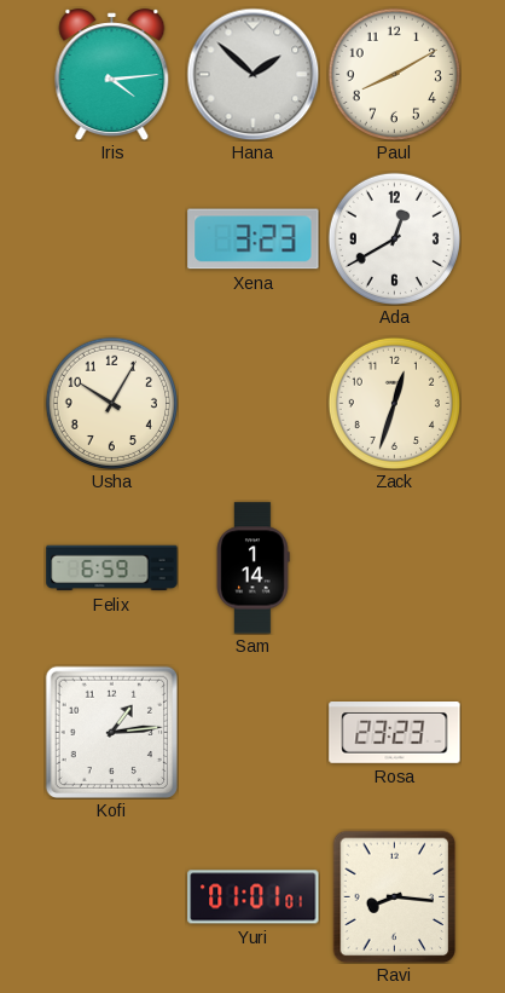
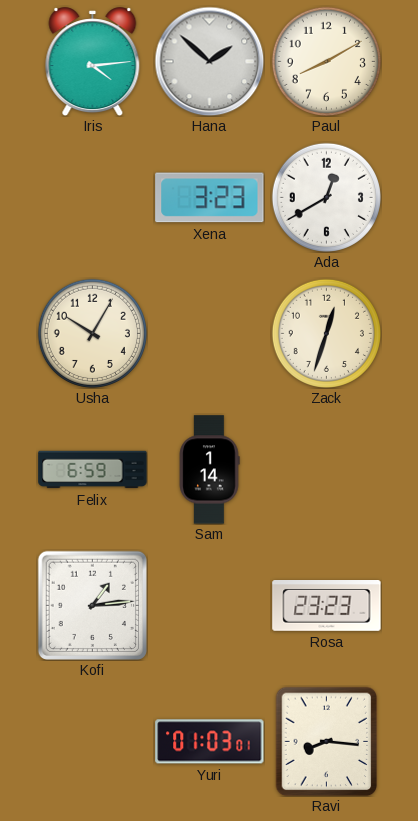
Yuri: 01:01 -> 01:03 (210, 742)
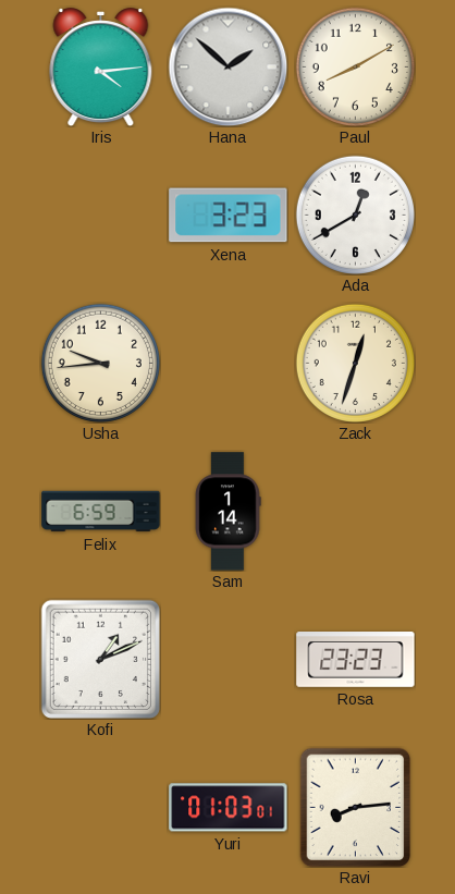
Usha: 10:05 -> 9:44 (100, 363)
Kofi: 1:14 -> 1:11 (100, 659)
Ravi: 8:16 -> 8:14 (356, 807)
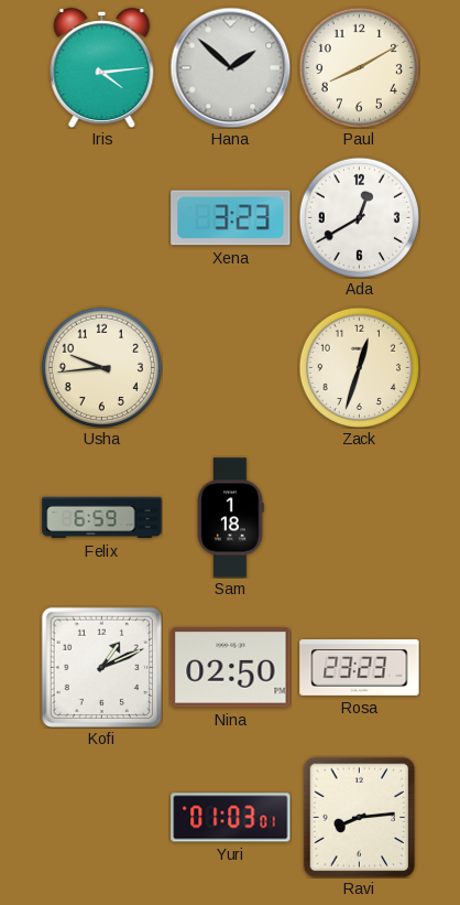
Sam: 1:14 -> 1:18 (230, 518)
Nina: none -> 02:50 (231, 668)
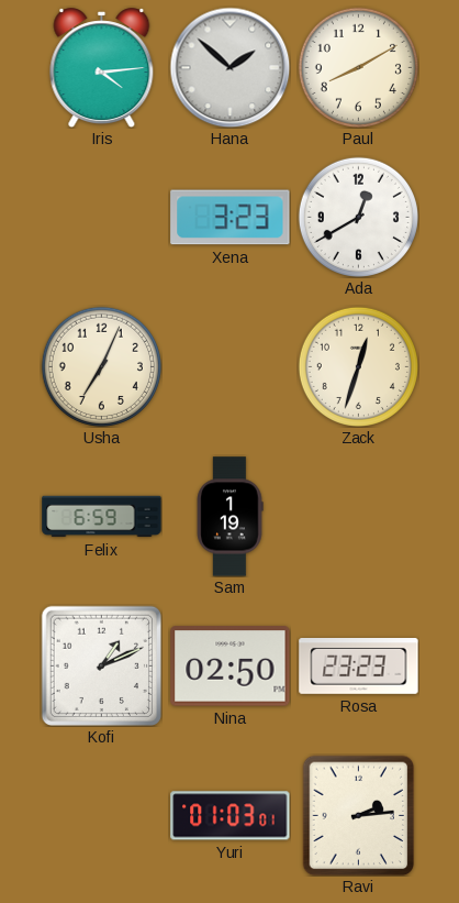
Usha: 9:44 -> 7:04 (101, 366)
Sam: 1:18 -> 1:19 (229, 517)
Ravi: 8:14 -> 2:14 (359, 815)
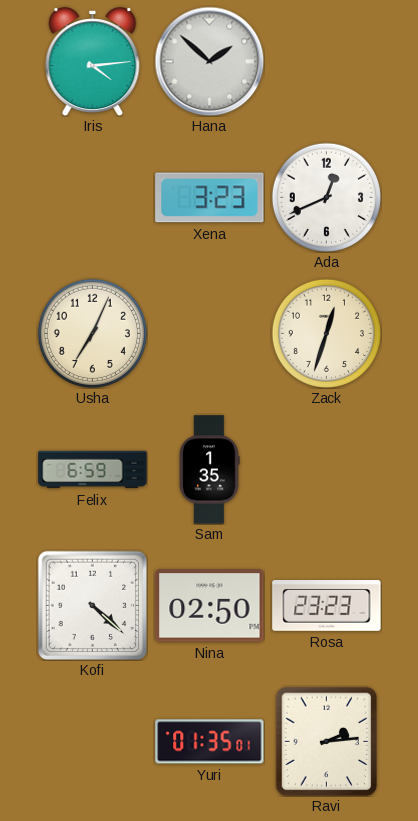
Paul: 8:10 -> none (358, 67)
Ada: 12:40 -> 12:41 (326, 197)
Sam: 1:19 -> 1:35 (209, 470)
Kofi: 1:11 -> 4:22 (92, 605)
Yuri: 01:03 -> 01:35 (210, 742)
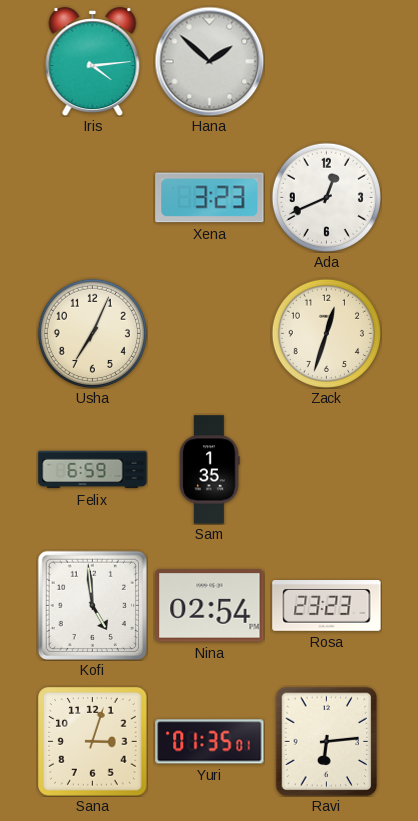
Kofi: 4:22 -> 4:59 (92, 605)
Nina: 02:50 -> 02:54 (210, 606)
Sana: none -> 3:03 (93, 742)
Ravi: 2:14 -> 6:14 (327, 741)
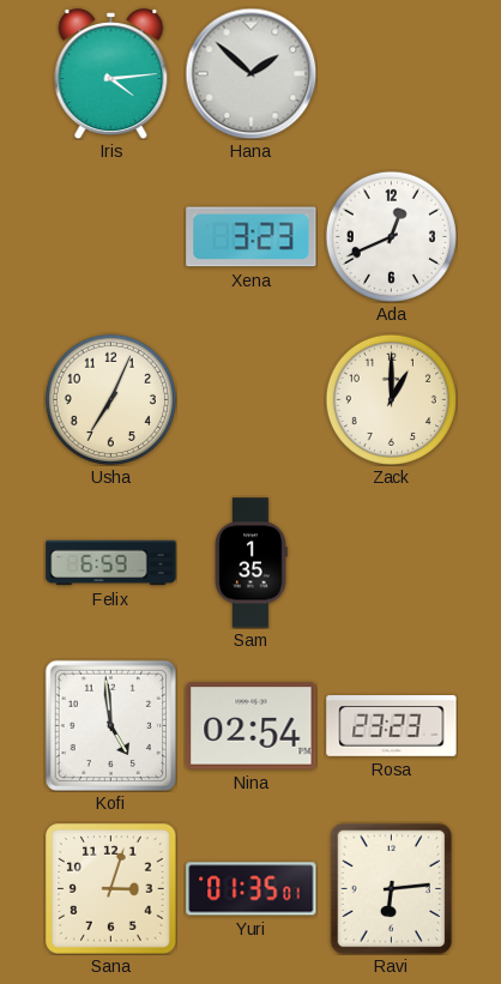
Zack: 12:33 -> 1:00 (391, 399)
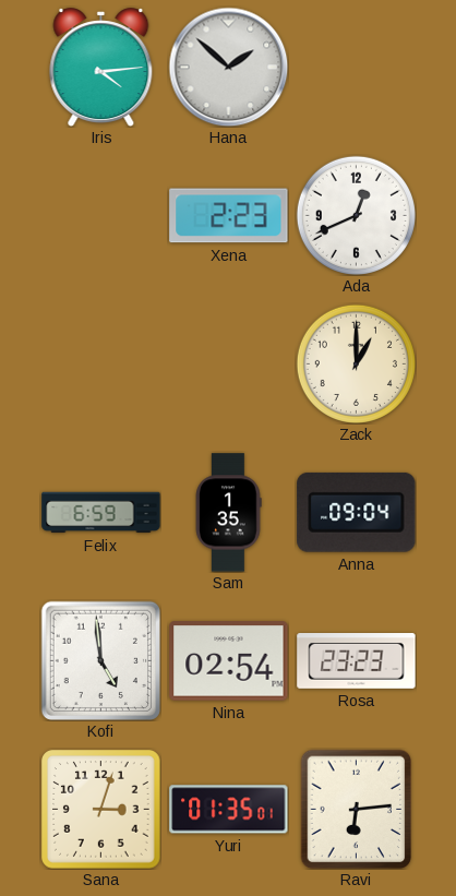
Xena: 3:23 -> 2:23 (229, 216)
Usha: 7:04 -> none (110, 399)
Anna: none -> 09:04 (357, 512)
